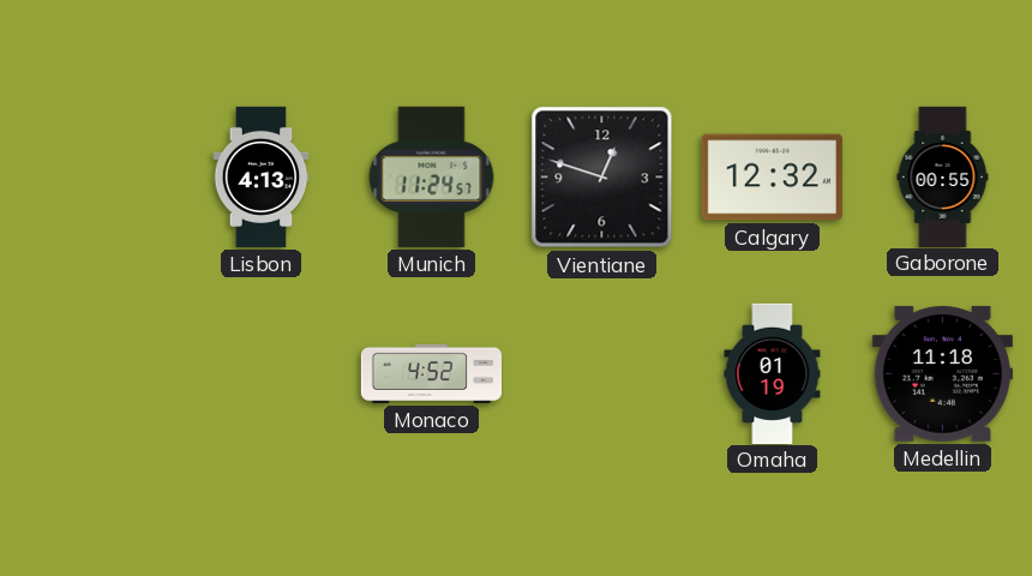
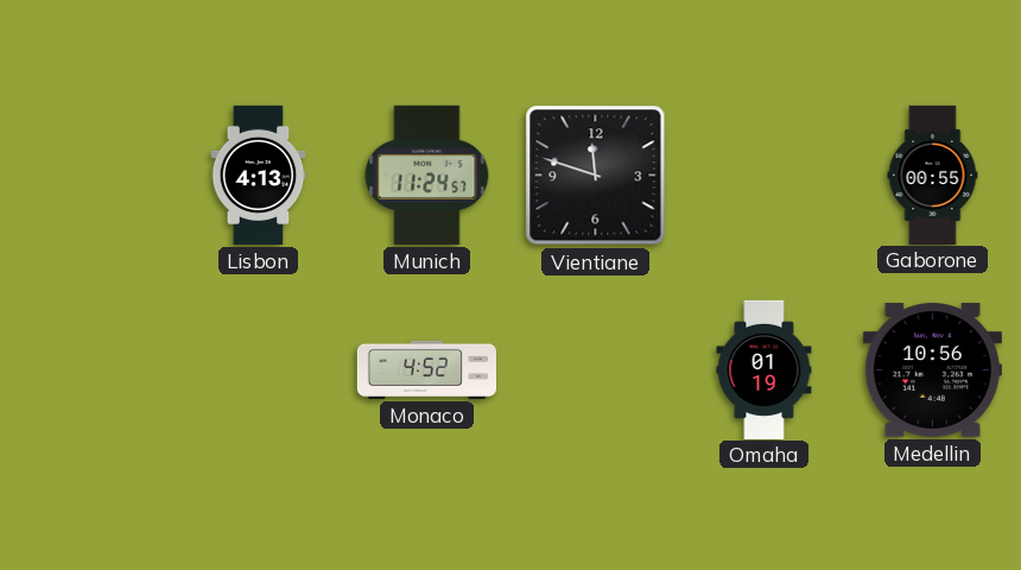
Vientiane: 12:48 -> 11:48 (596, 176)
Calgary: 12:32 -> none (772, 178)
Medellin: 11:18 -> 10:56 (932, 370)
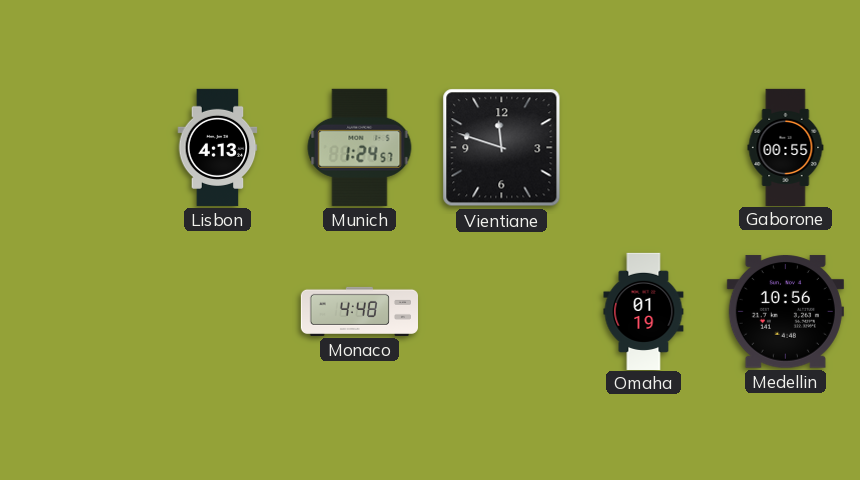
Munich: 11:24 -> 1:24 (360, 147)
Monaco: 4:52 -> 4:48 (359, 311)
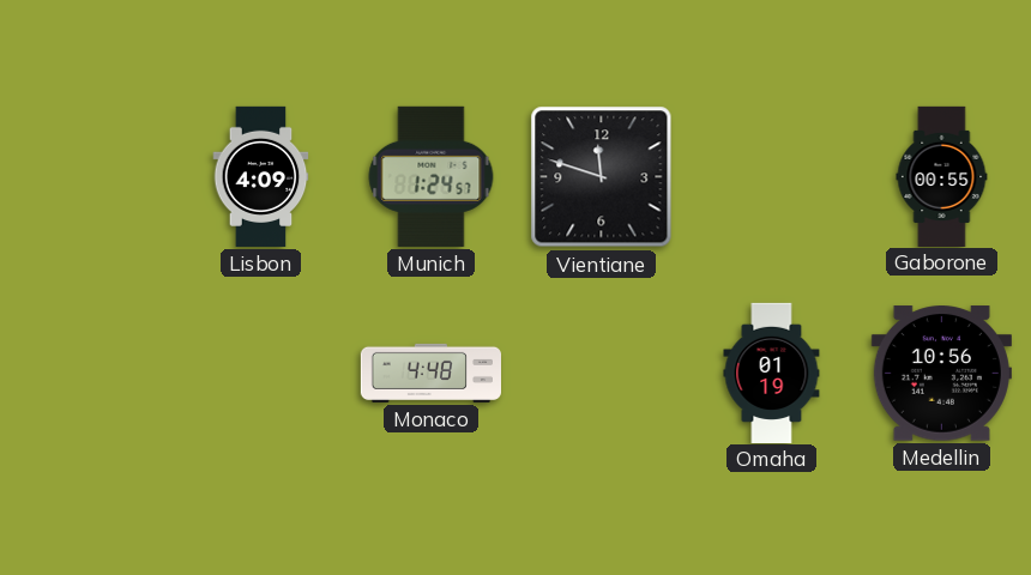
Lisbon: 4:13 -> 4:09 (261, 176)
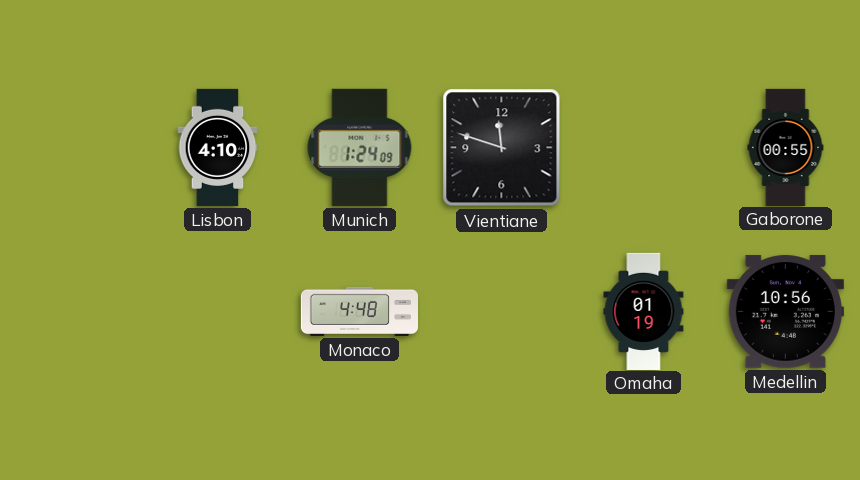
Lisbon: 4:09 -> 4:10 (218, 147)
Munich: 1:24:57 -> 1:24:09 (360, 147)
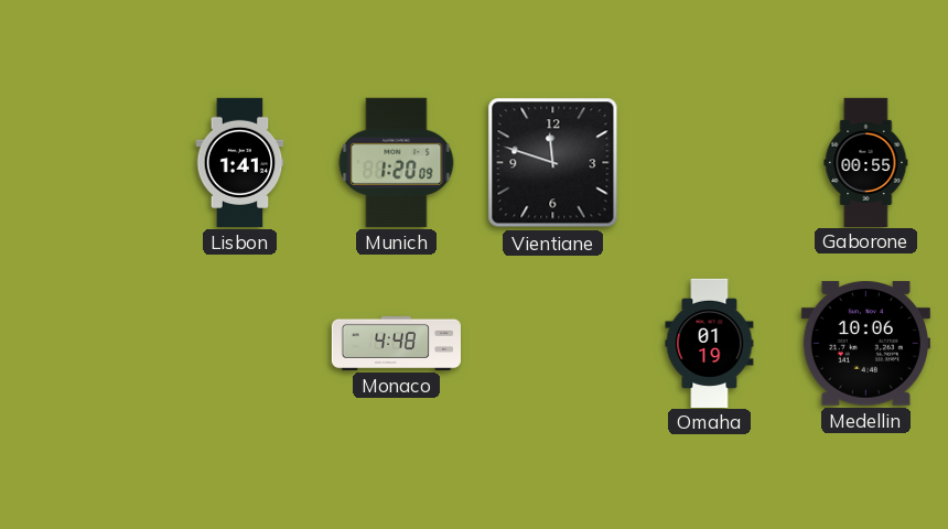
Lisbon: 4:10 -> 1:41 (240, 162)
Munich: 1:24 -> 1:20 (397, 162)
Medellin: 10:56 -> 10:06 (865, 344)
